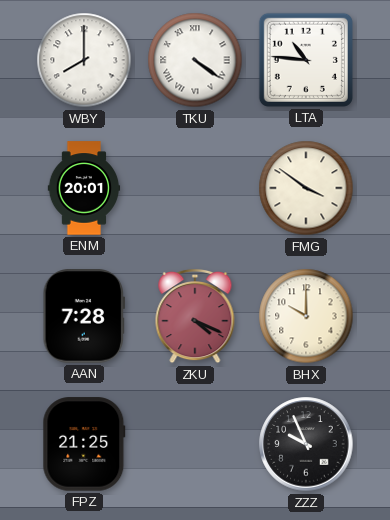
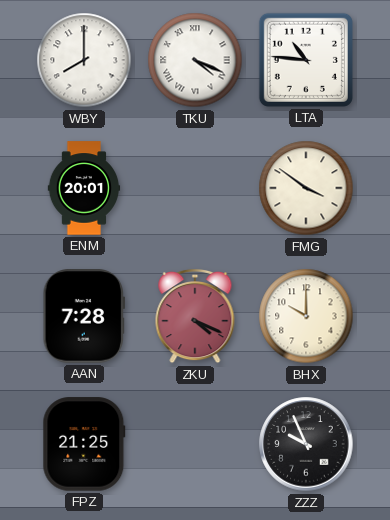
TKU: 4:21 -> 4:19 (195, 60)
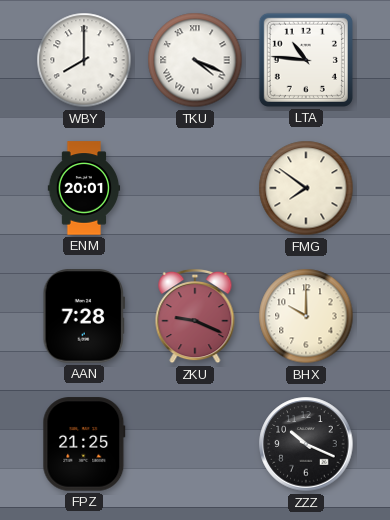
FMG: 3:51 -> 7:51 (306, 188)
ZKU: 4:19 -> 9:19 (195, 316)
ZZZ: 9:56 -> 10:19 (306, 444)
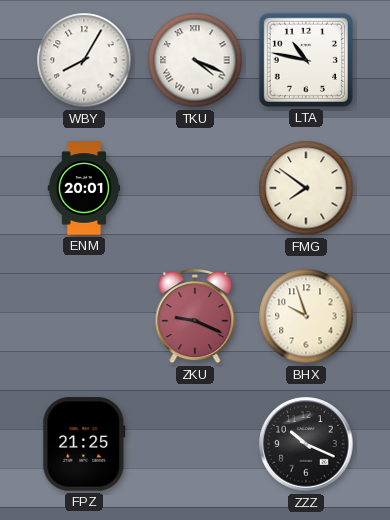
WBY: 8:00 -> 8:05 (84, 60)
LTA: 10:46 -> 10:47 (306, 60)
AAN: 7:28 -> none (83, 316)
BHX: 10:00 -> 9:57 (306, 316)
